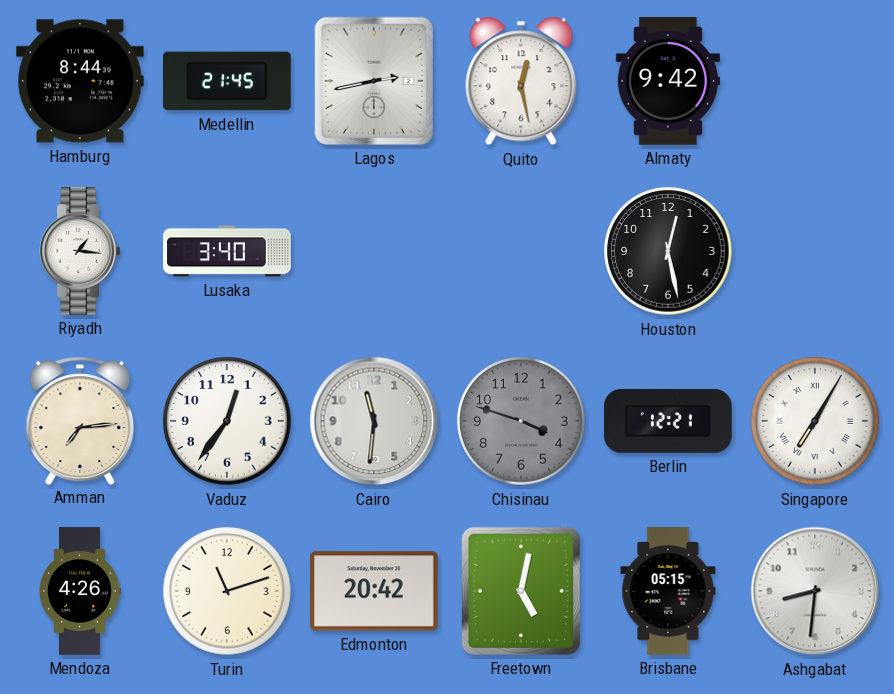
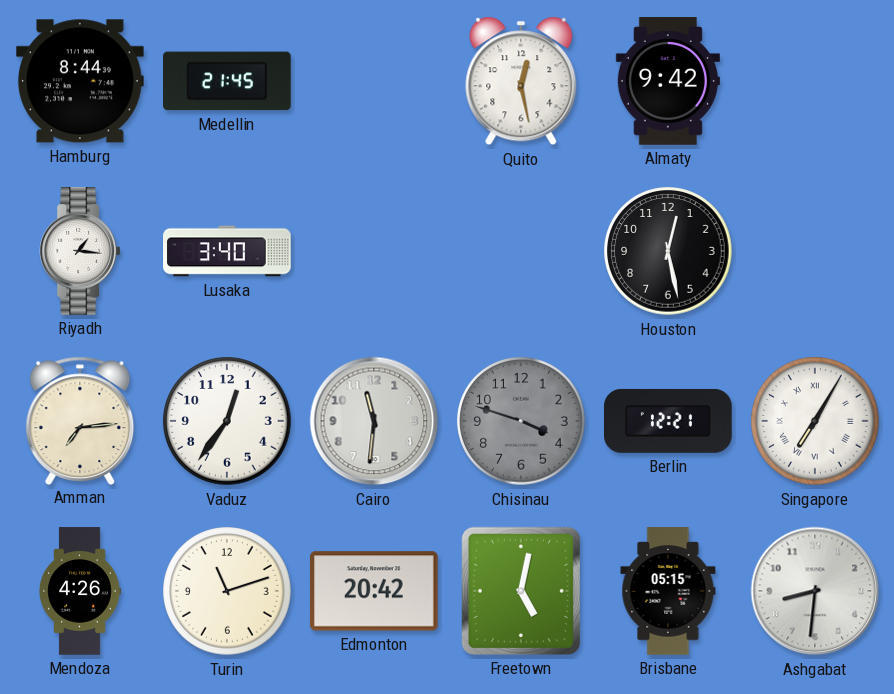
Lagos: 2:43 -> none (374, 81)
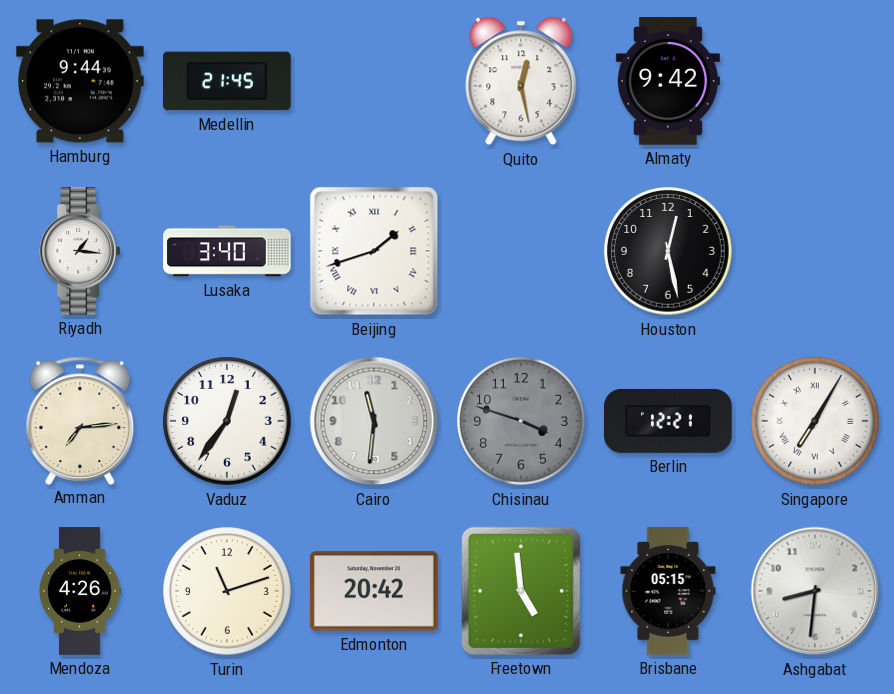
Hamburg: 8:44 -> 9:44 (81, 81)
Beijing: none -> 1:42 (374, 251)
Freetown: 5:02 -> 4:59 (521, 591)
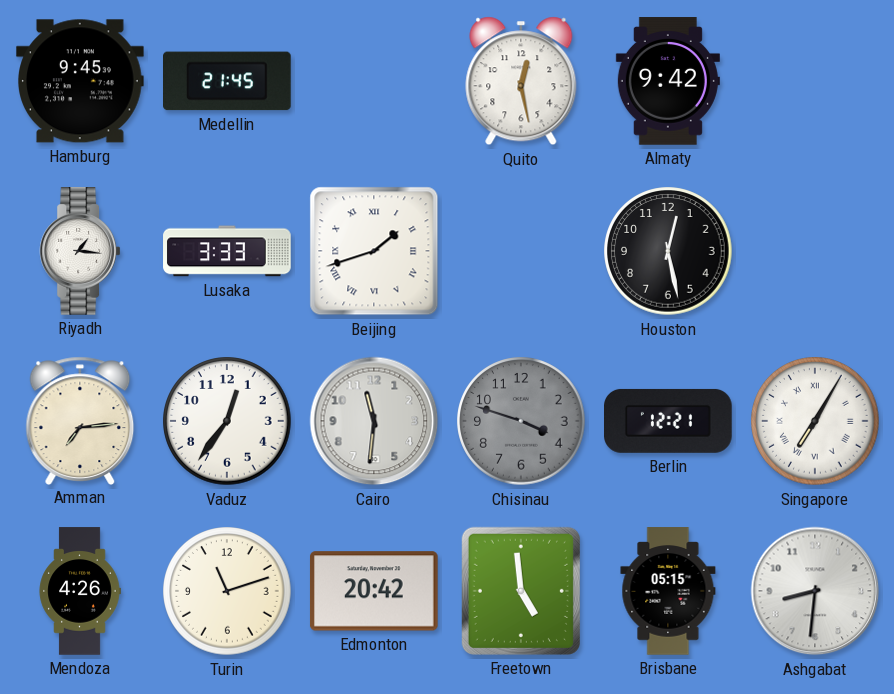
Hamburg: 9:44 -> 9:45 (81, 81)
Lusaka: 3:40 -> 3:33 (227, 251)
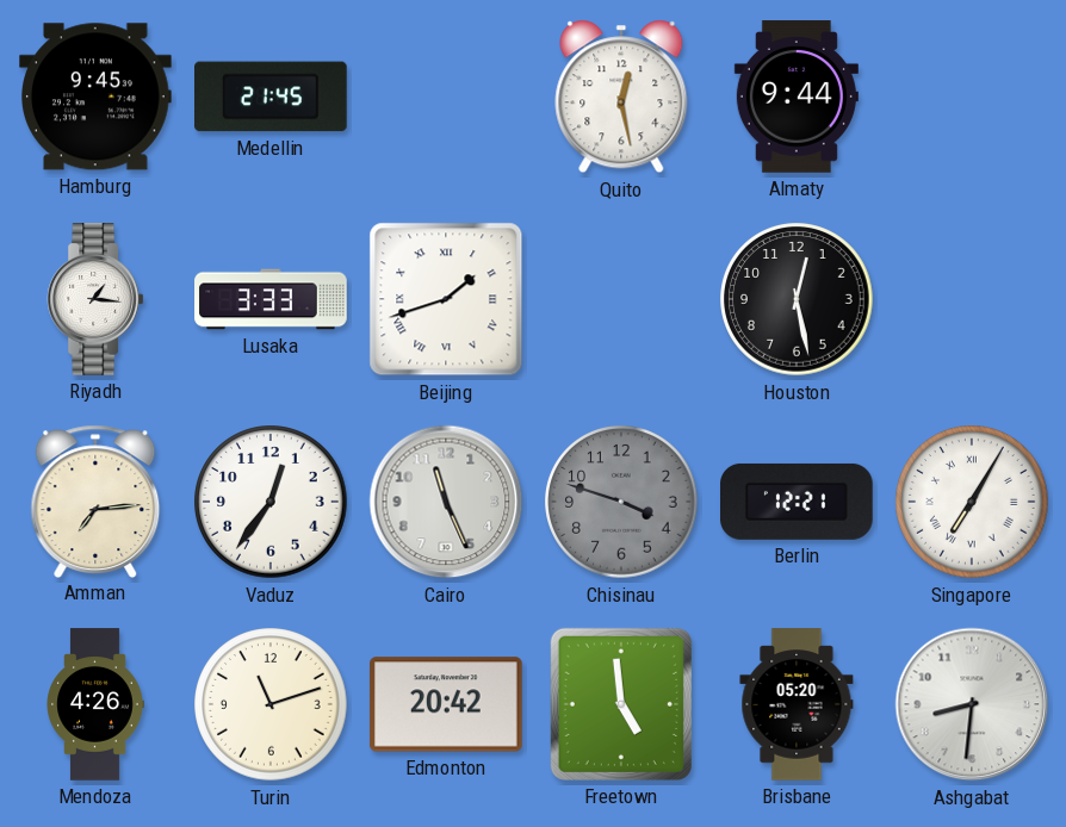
Almaty: 9:42 -> 9:44 (797, 97)
Cairo: 11:31 -> 11:26 (446, 502)
Brisbane: 05:15 -> 05:20 (797, 704)
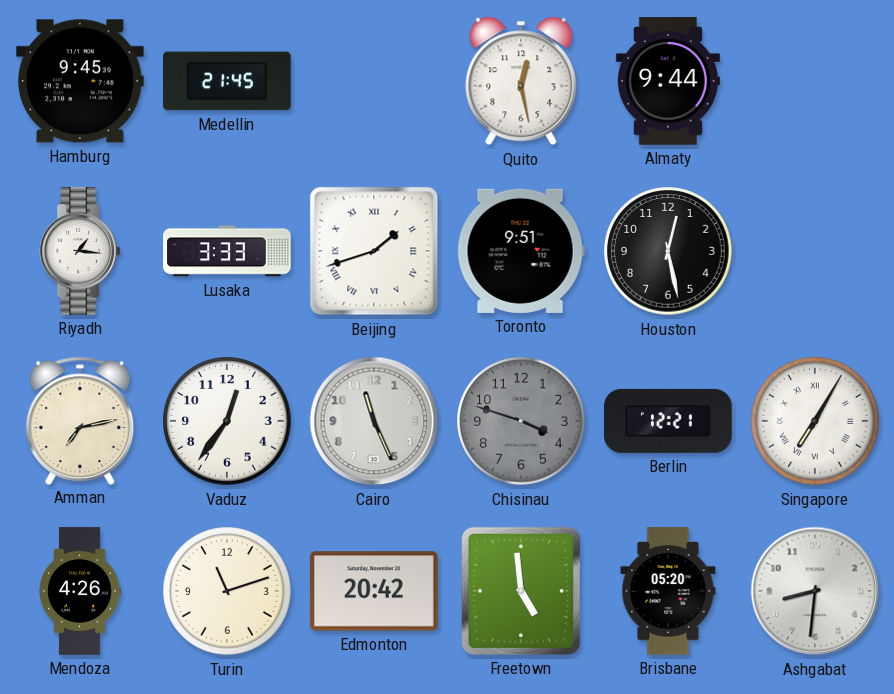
Toronto: none -> 9:51 (521, 251)
Amman: 7:14 -> 7:13 (80, 420)
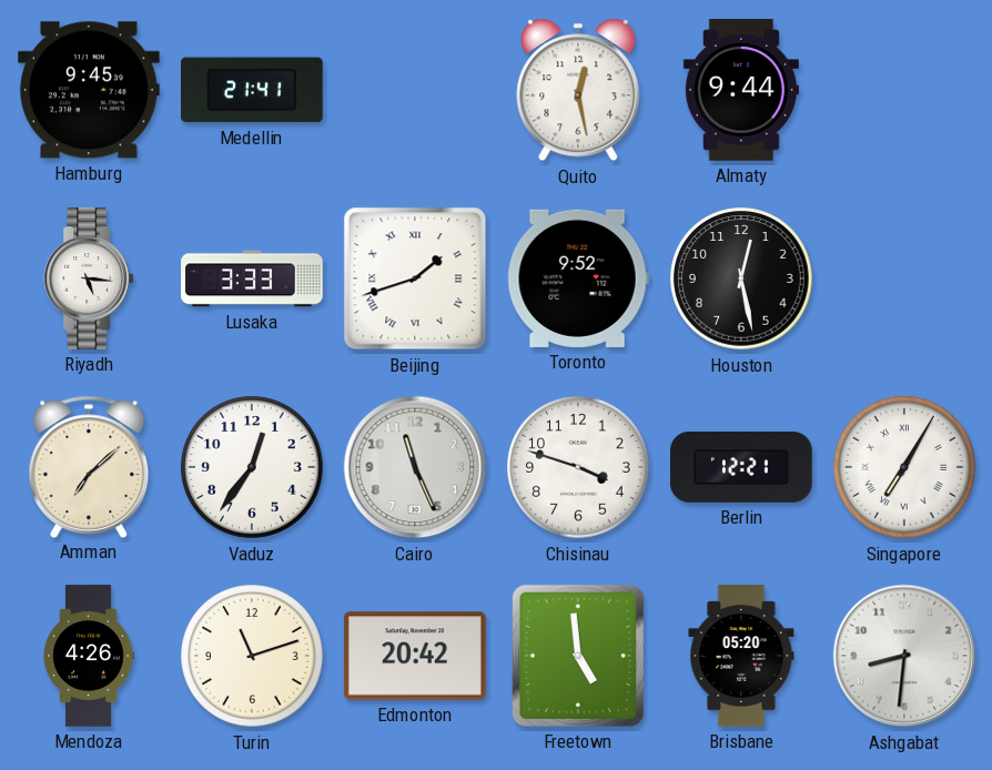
Medellin: 21:45 -> 21:41 (253, 90)
Riyadh: 1:16 -> 5:16 (89, 278)
Toronto: 9:51 -> 9:52 (578, 278)
Amman: 7:13 -> 7:08 (89, 466)
Chisinau dial: grey -> white (578, 467)
